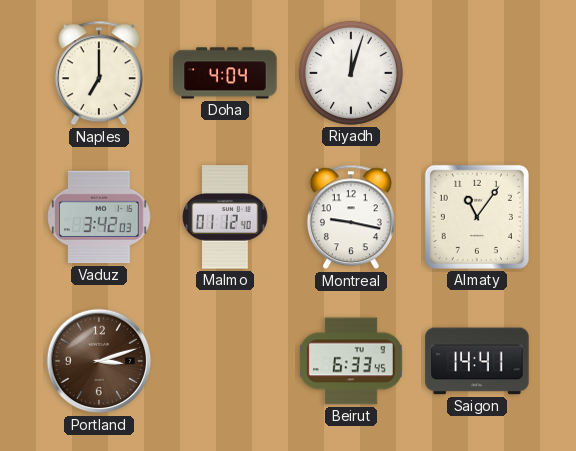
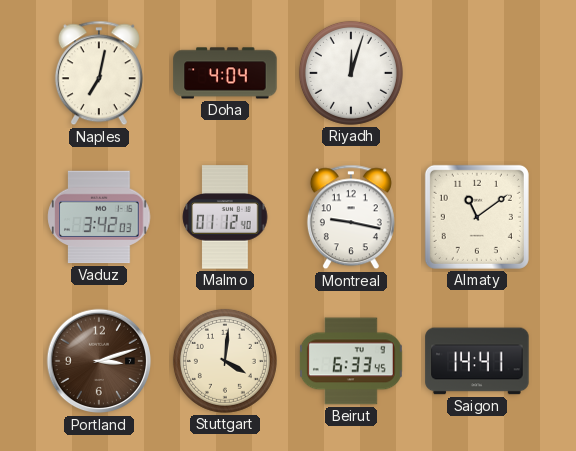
Naples: 7:00 -> 7:02 (99, 73)
Almaty: 11:06 -> 11:09 (477, 217)
Stuttgart: none -> 4:01 (225, 361)
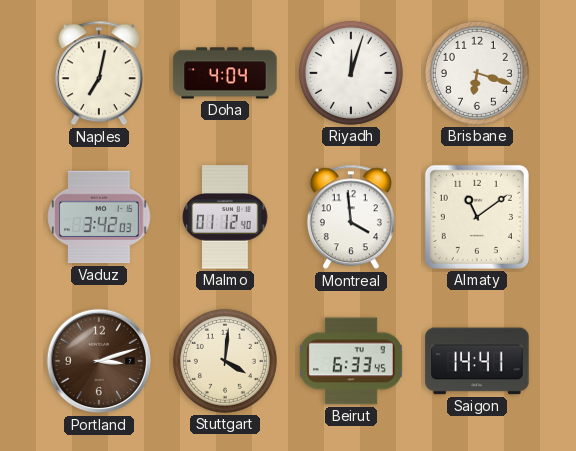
Brisbane: none -> 6:18 (477, 73)
Montreal: 9:17 -> 3:59 (351, 217)
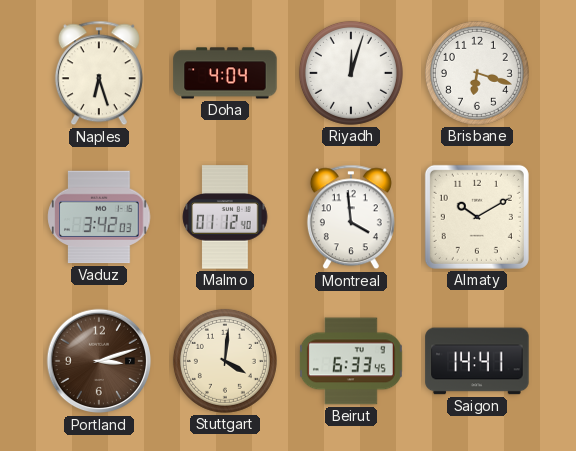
Naples: 7:02 -> 6:27 (99, 73)
Almaty: 11:09 -> 10:10 (477, 217)
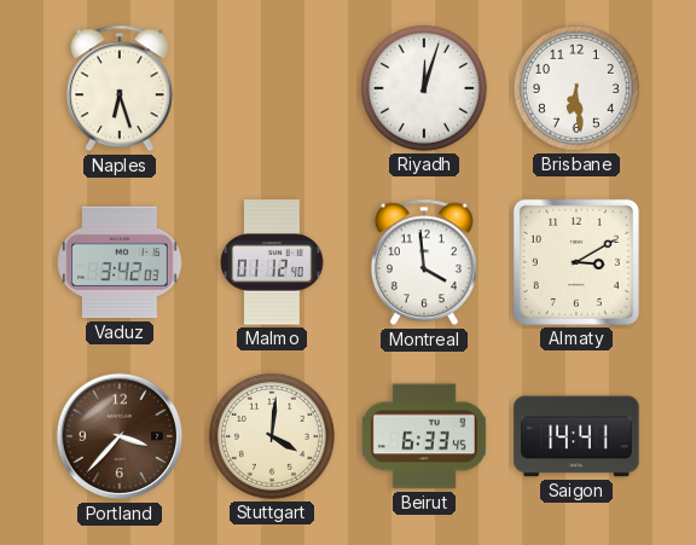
Doha: 4:04 -> none (225, 73)
Brisbane: 6:18 -> 6:29 (576, 88)
Almaty: 10:10 -> 3:10 (576, 262)
Portland: 3:12 -> 3:37 (120, 436)
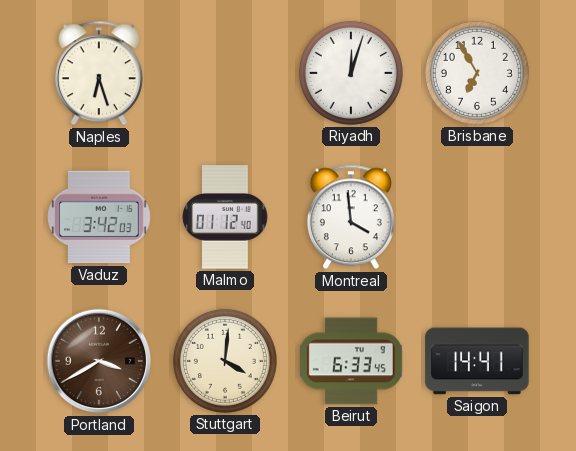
Brisbane: 6:29 -> 6:55 (477, 73)
Almaty: 3:10 -> none (576, 262)
Portland: 3:37 -> 3:40 (99, 361)
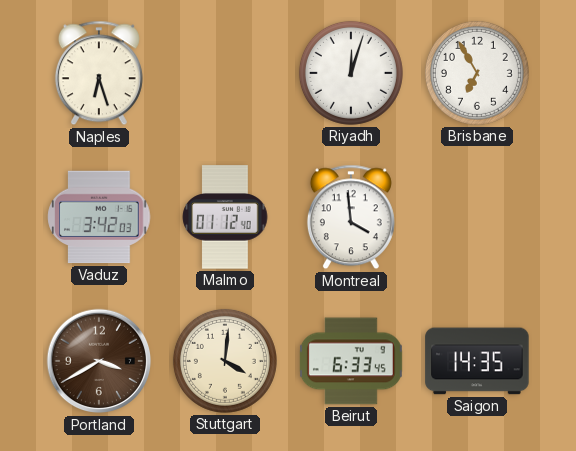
Saigon: 14:41 -> 14:35 (477, 361)
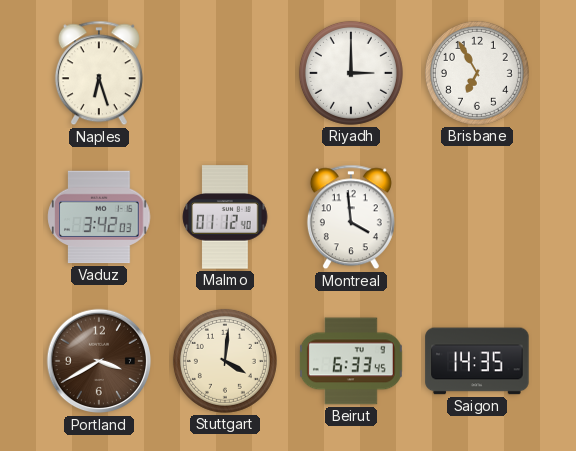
Riyadh: 12:03 -> 3:00 (351, 73)
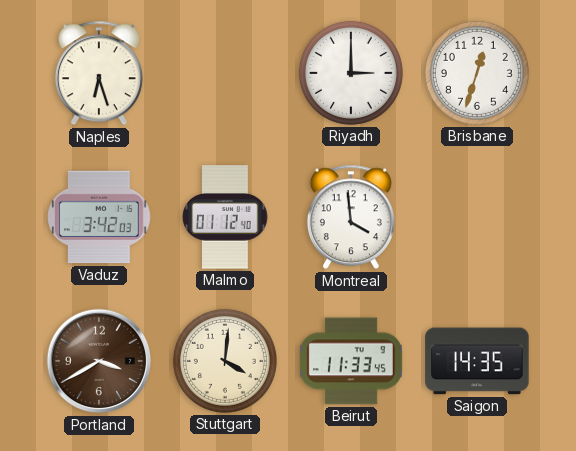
Brisbane: 6:55 -> 12:33 (477, 73)
Beirut: 6:33 -> 11:33 (351, 361)
